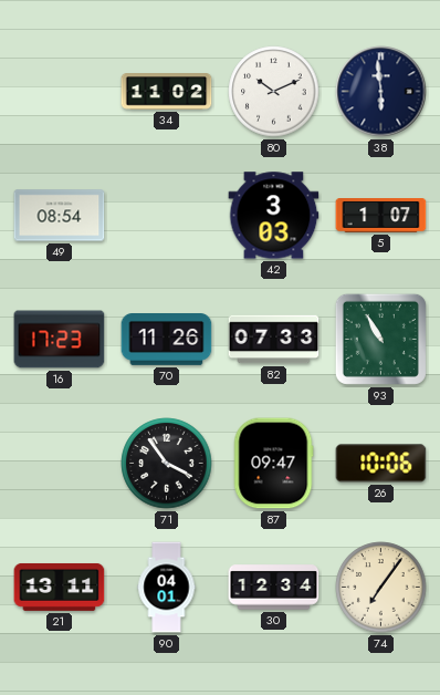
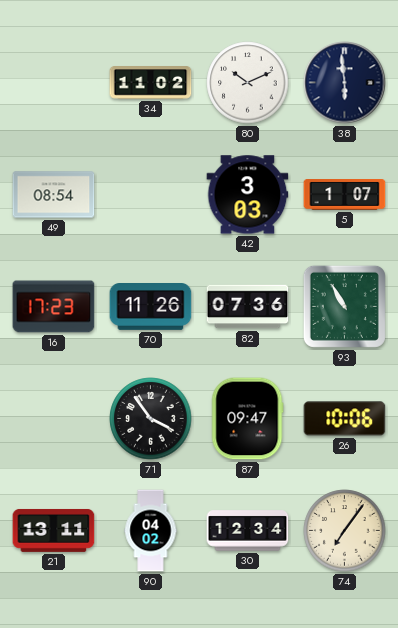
82: 07:33 -> 07:36 (248, 307)
90: 04:01 -> 04:02 (151, 531)
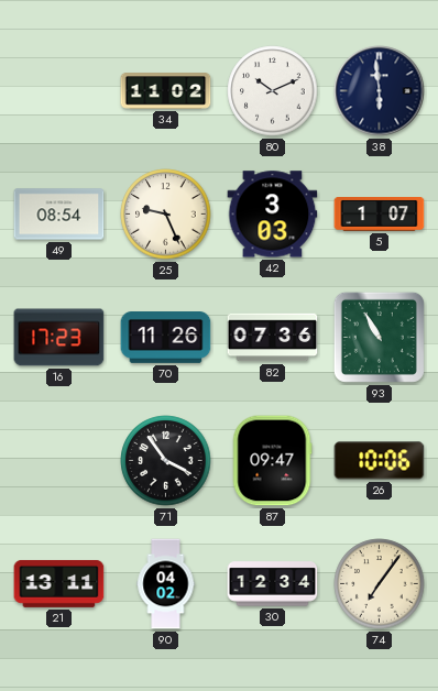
25: none -> 9:26 (166, 215)
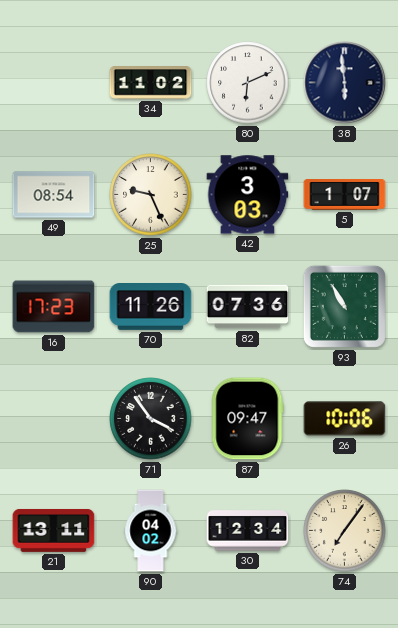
80: 10:11 -> 6:11 (248, 83)
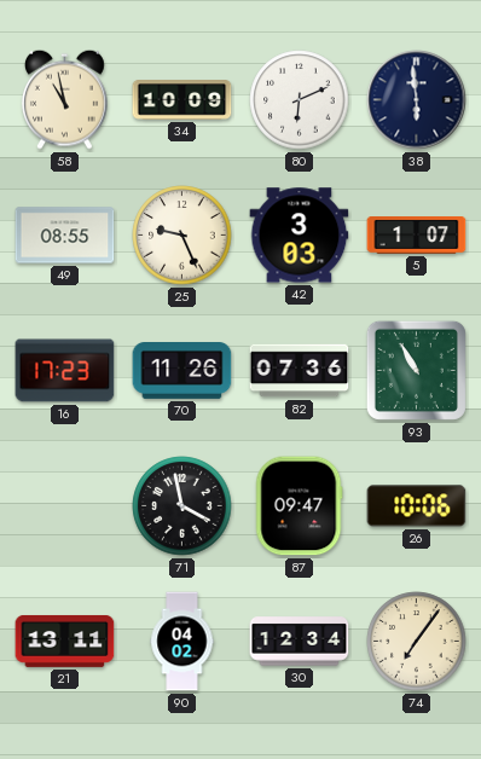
58: none -> 10:58 (64, 99)
34: 11:02 -> 10:09 (182, 100)
49: 08:54 -> 08:55 (65, 236)
71: 3:54 -> 3:58 (182, 506)
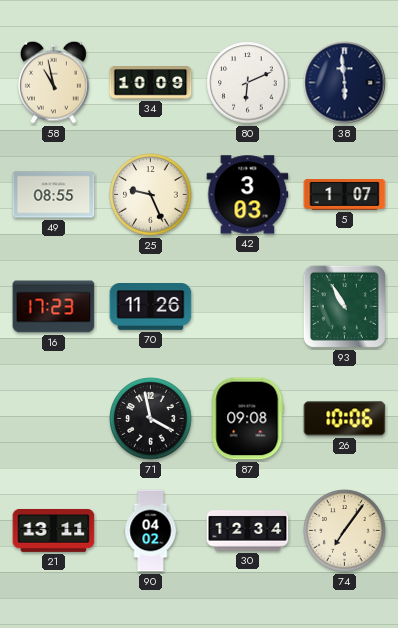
82: 07:36 -> none (300, 371)
87: 09:47 -> 09:08 (247, 419)
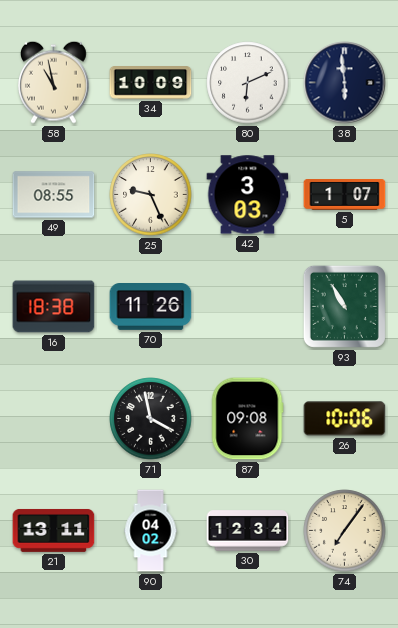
16: 17:23 -> 18:38 (54, 307)
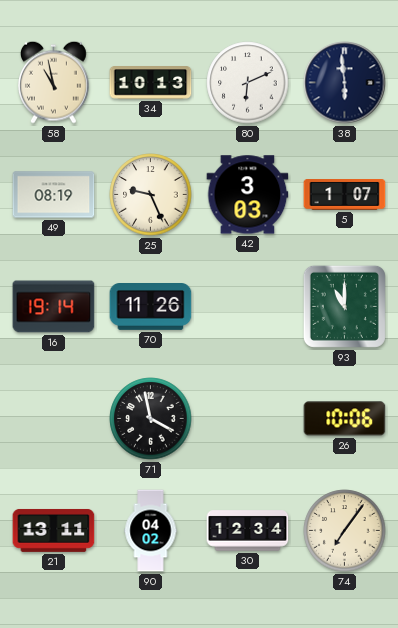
34: 10:09 -> 10:13 (151, 83)
49: 08:55 -> 08:19 (54, 195)
16: 18:38 -> 19:14 (54, 307)
93: 10:55 -> 11:00 (344, 306)
87: 09:08 -> none (247, 419)
